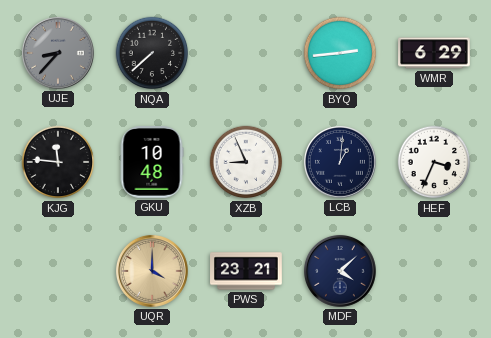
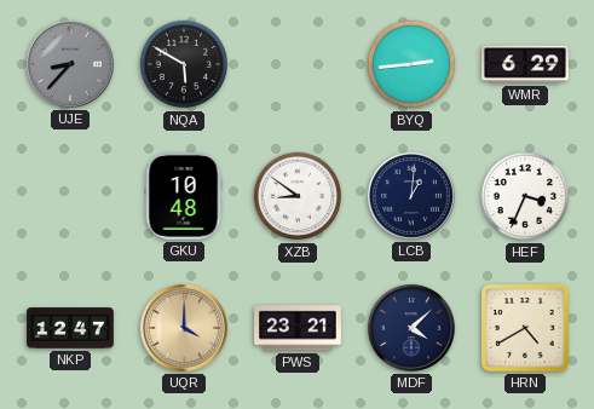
NQA: 7:38 -> 5:50 (184, 64)
KJG: 11:46 -> none (58, 162)
XZB: 8:56 -> 8:51 (298, 196)
NKP: none -> 12:47 (70, 328)
HRN: none -> 4:40 (526, 329)
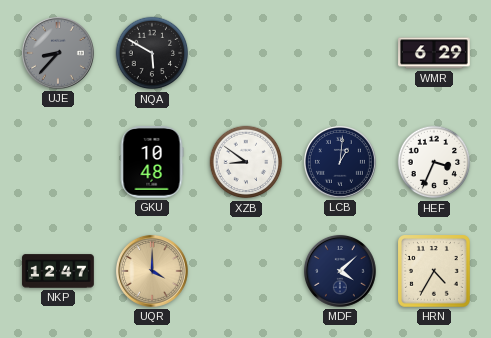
BYQ: 2:44 -> none (411, 64)
PWS: 23:21 -> none (298, 328)
HRN: 4:40 -> 4:35 (435, 272)
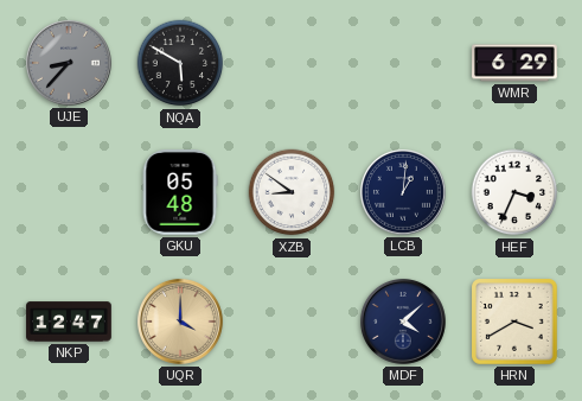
GKU: 10:48 -> 05:48 (180, 193)
HRN: 4:35 -> 3:40 (516, 323)
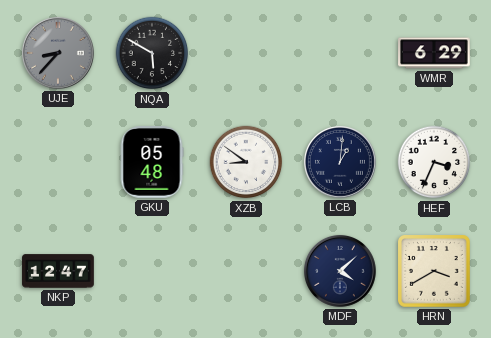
UQR: 4:00 -> none (180, 322)
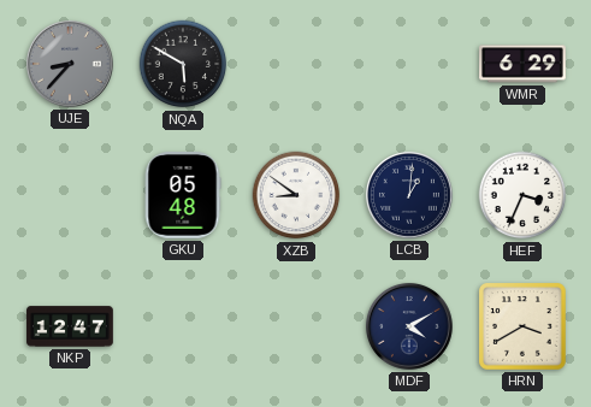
MDF: 4:08 -> 4:10 (409, 326)
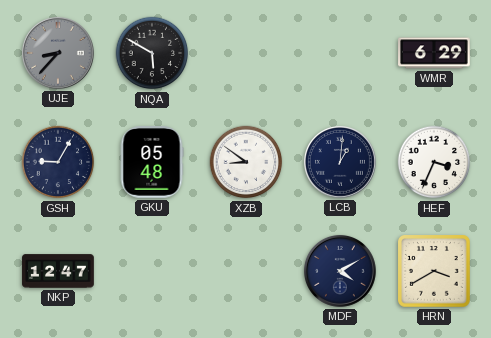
GSH: none -> 9:05 (58, 162)
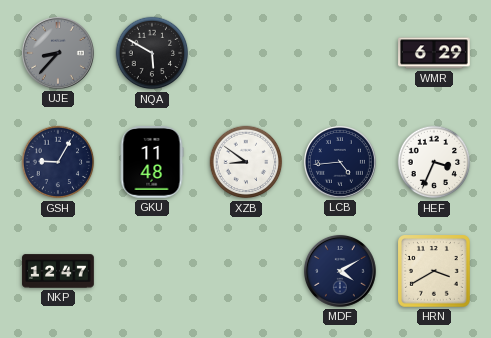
GKU: 05:48 -> 11:48 (152, 163)
LCB: 1:01 -> 4:44 (340, 162)
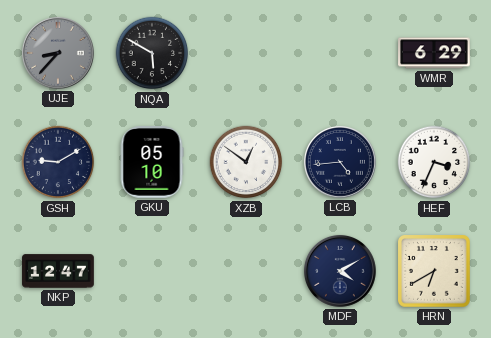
GSH: 9:05 -> 9:10 (58, 162)
GKU: 11:48 -> 05:10 (152, 163)
XZB: 8:51 -> 12:51 (246, 162)
HRN: 3:40 -> 6:40 (435, 272)
